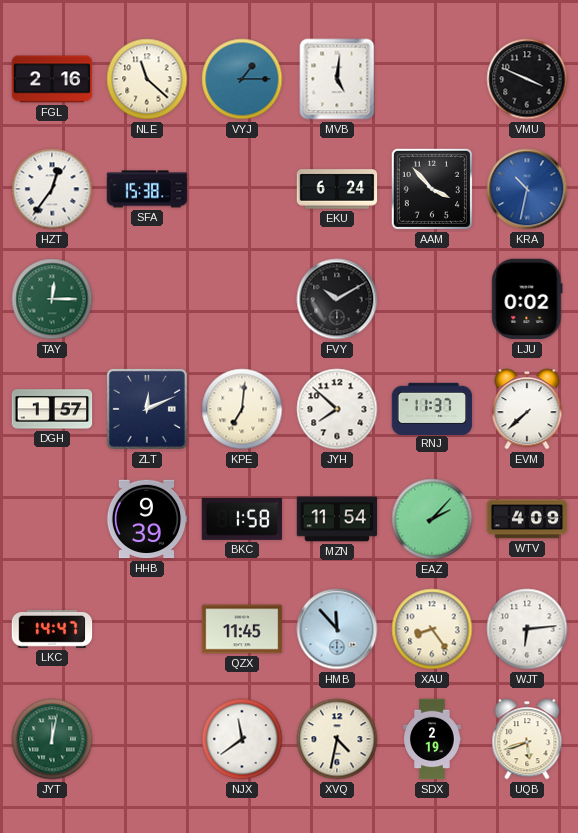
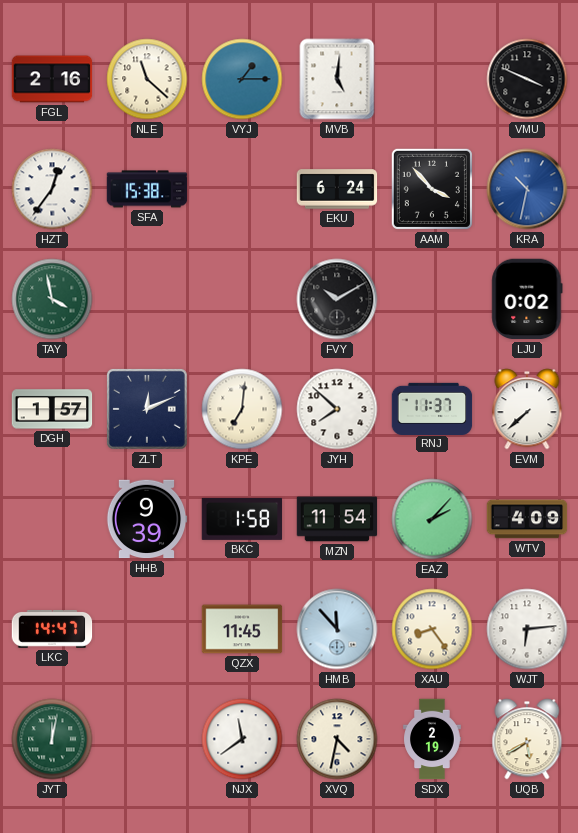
TAY: 12:15 -> 3:58 (52, 299)
UQB: 5:42 -> 5:40 (527, 739)
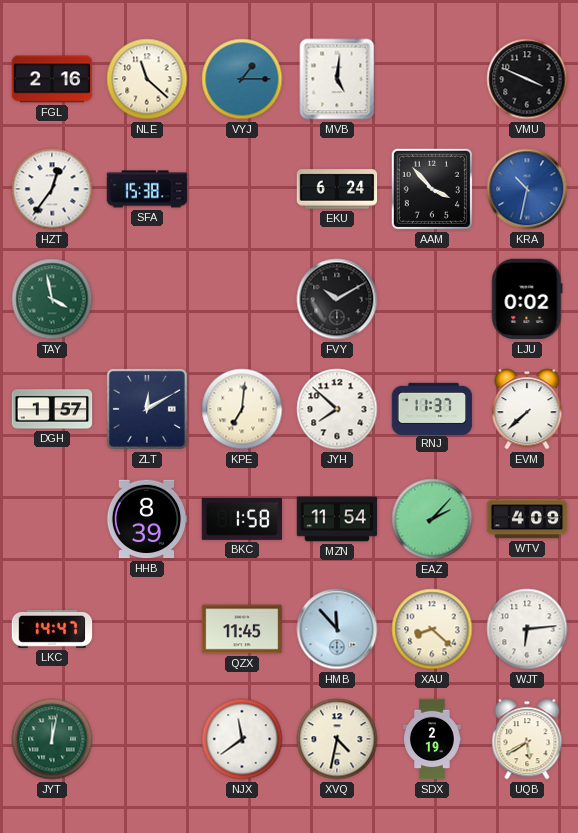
ZLT: 12:11 -> 12:10 (147, 409)
HHB: 9:39 -> 8:39 (147, 519)
XAU: 8:24 -> 8:22 (432, 629)
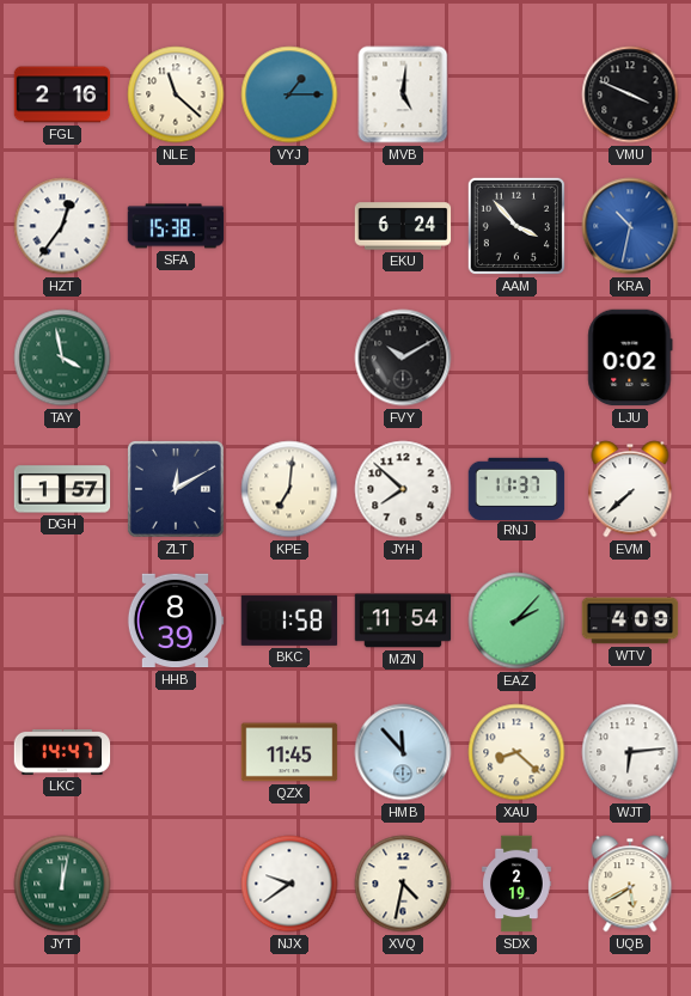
NJX: 11:39 -> 9:39 (289, 884)
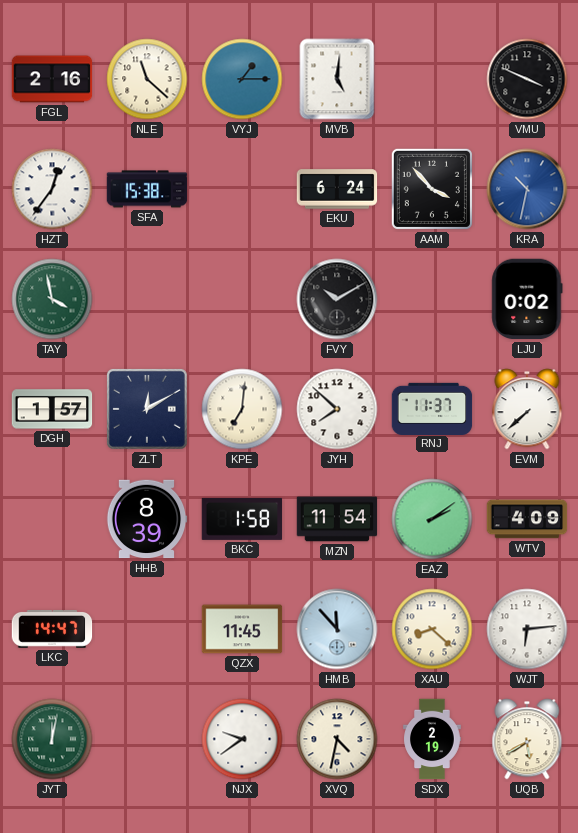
EAZ: 2:07 -> 2:09 (432, 519)
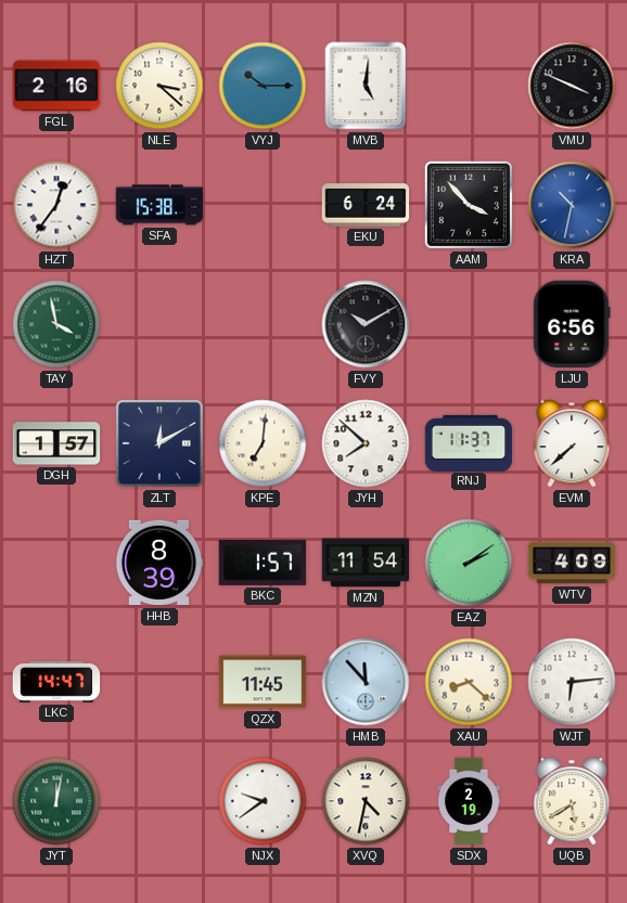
NLE: 11:22 -> 3:22 (159, 86)
VYJ: 1:15 -> 10:15 (263, 86)
LJU: 0:02 -> 6:56 (572, 324)
BKC: 1:58 -> 1:57 (263, 563)
